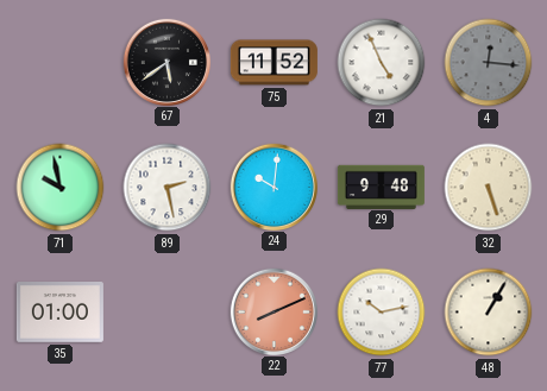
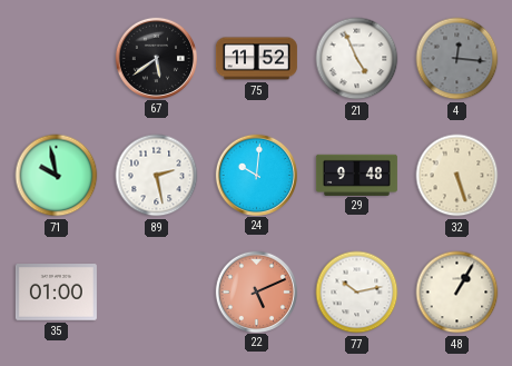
22: 8:11 -> 5:11 (256, 291)
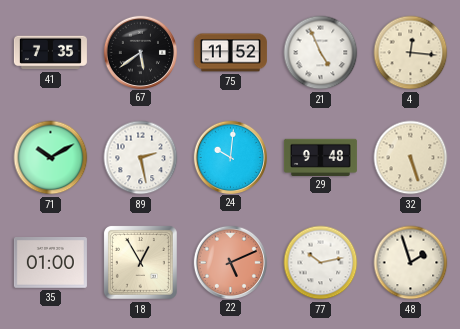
41: none -> 7:35 (50, 53)
4 dial: grey -> cream (411, 53)
71: 9:58 -> 10:10 (51, 158)
18: none -> 12:55 (140, 262)
48: 1:05 -> 1:57 (411, 263)
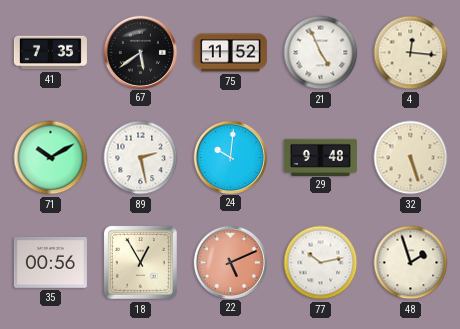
35: 01:00 -> 00:56 (50, 263)
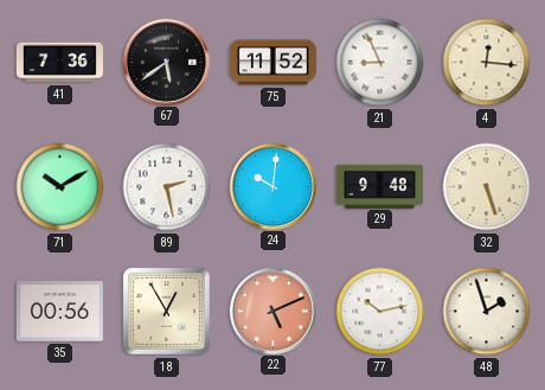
41: 7:35 -> 7:36 (59, 63)
21: 4:56 -> 8:56 (380, 63)
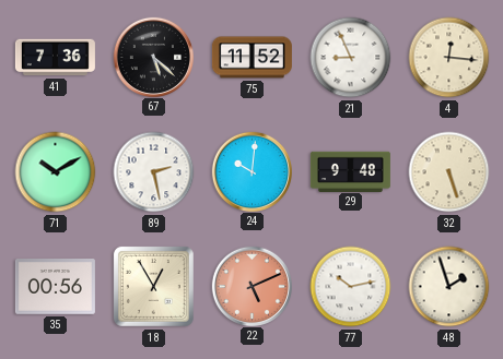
67: 5:39 -> 5:22 (153, 57)
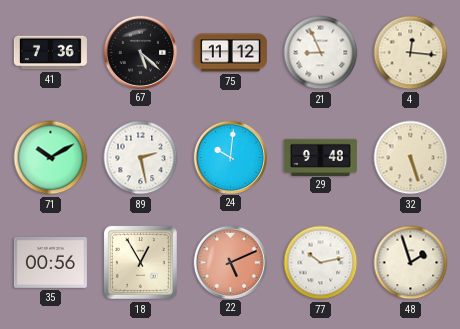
75: 11:52 -> 11:12 (230, 53)
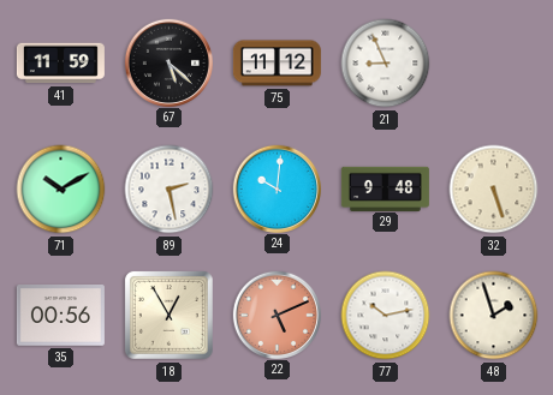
41: 7:36 -> 11:59 (60, 64)
4: 12:16 -> none (411, 53)
